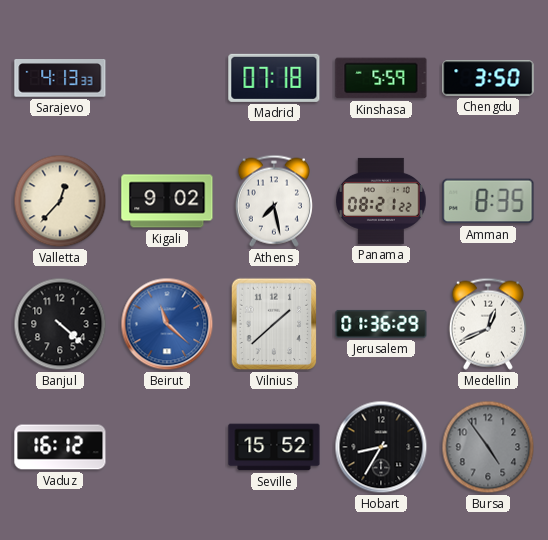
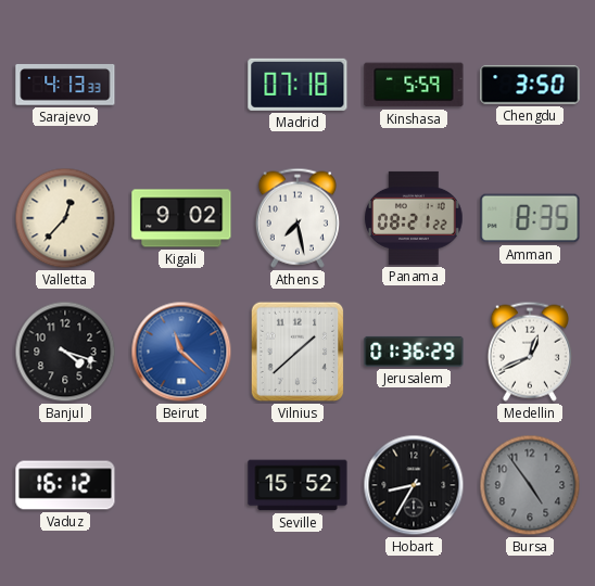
Banjul: 4:22 -> 4:18 (65, 352)
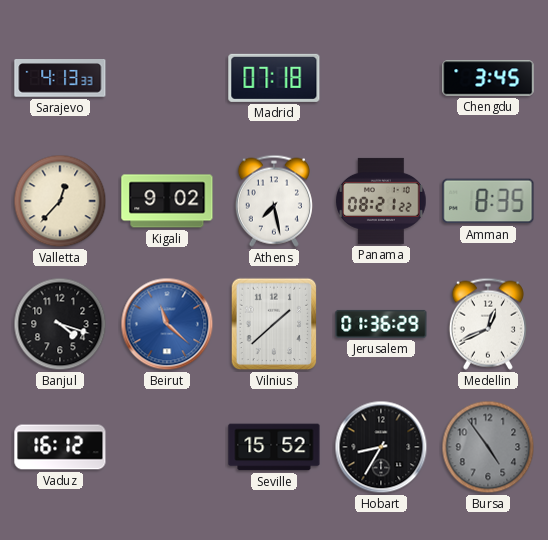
Kinshasa: 5:59 -> none (414, 85)
Chengdu: 3:50 -> 3:45 (488, 78)
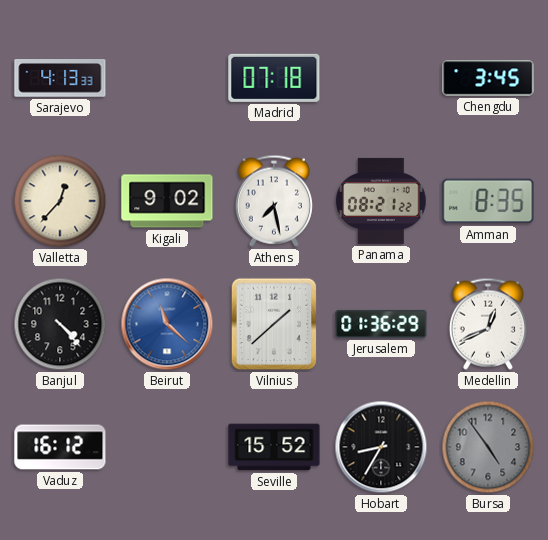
Banjul: 4:18 -> 4:23 (60, 324)
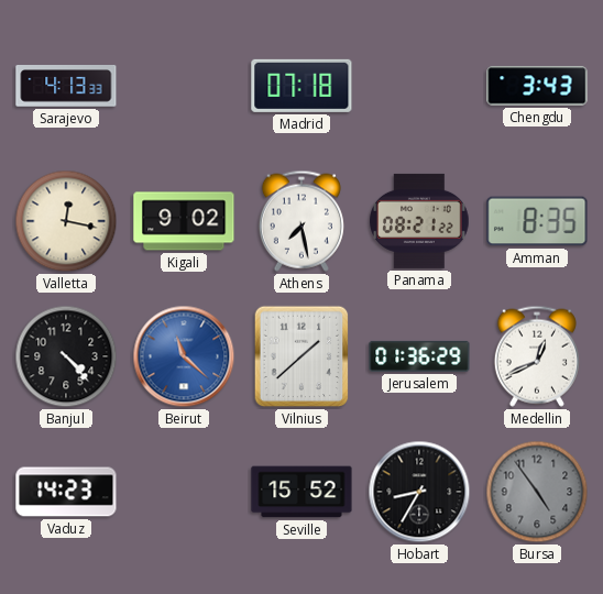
Chengdu: 3:45 -> 3:43 (537, 86)
Valletta: 12:37 -> 12:17 (66, 221)
Vaduz: 16:12 -> 14:23 (66, 492)
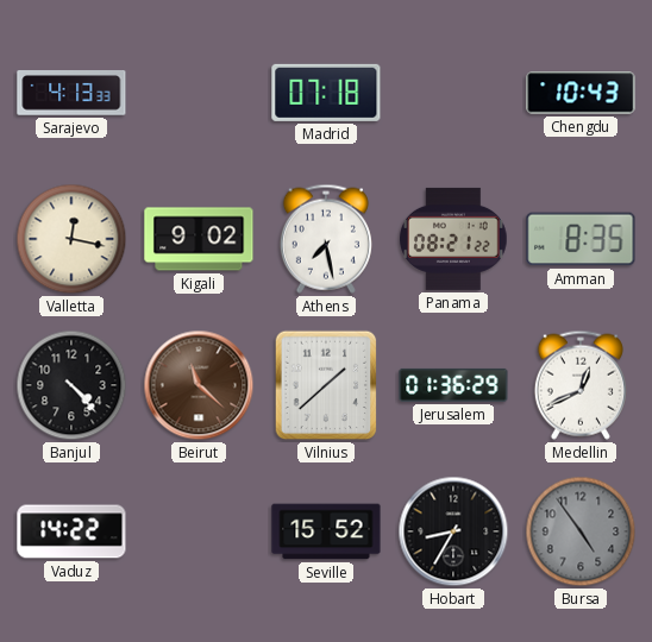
Chengdu: 3:43 -> 10:43 (581, 93)
Beirut dial: blue -> brown (199, 385)
Vaduz: 14:23 -> 14:22 (71, 531)
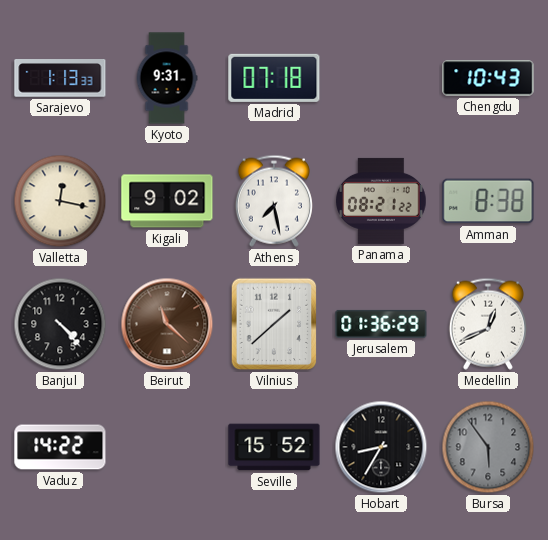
Sarajevo: 4:13 -> 1:13 (60, 79)
Kyoto: none -> 9:31 (167, 78)
Amman: 8:35 -> 8:38 (488, 201)
Bursa: 4:54 -> 5:54 (488, 447)
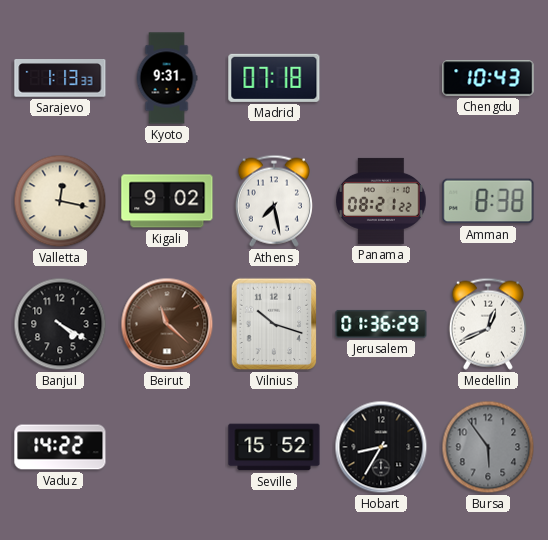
Banjul: 4:23 -> 4:20 (60, 324)
Vilnius: 1:38 -> 10:18 (274, 324)
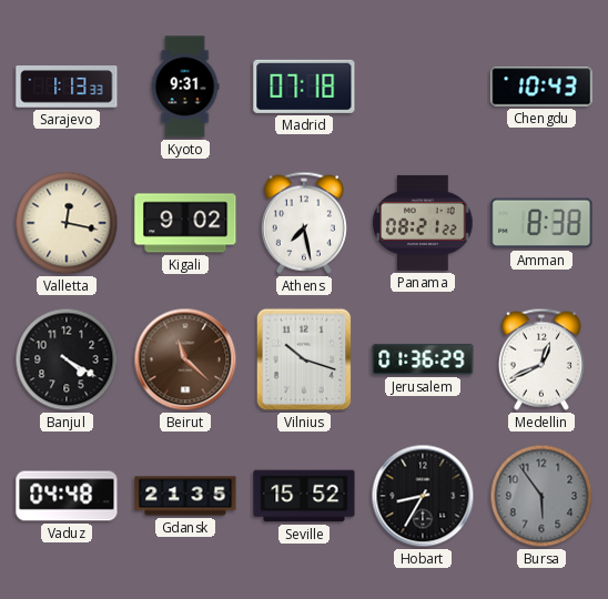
Vaduz: 14:22 -> 04:48 (67, 496)
Gdansk: none -> 21:35 (185, 496)
